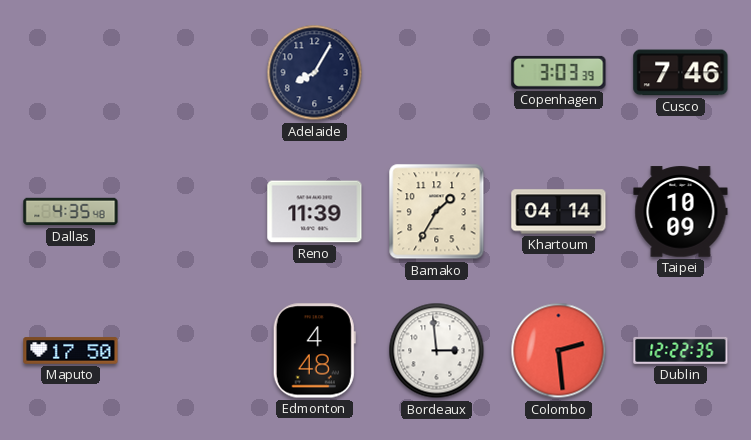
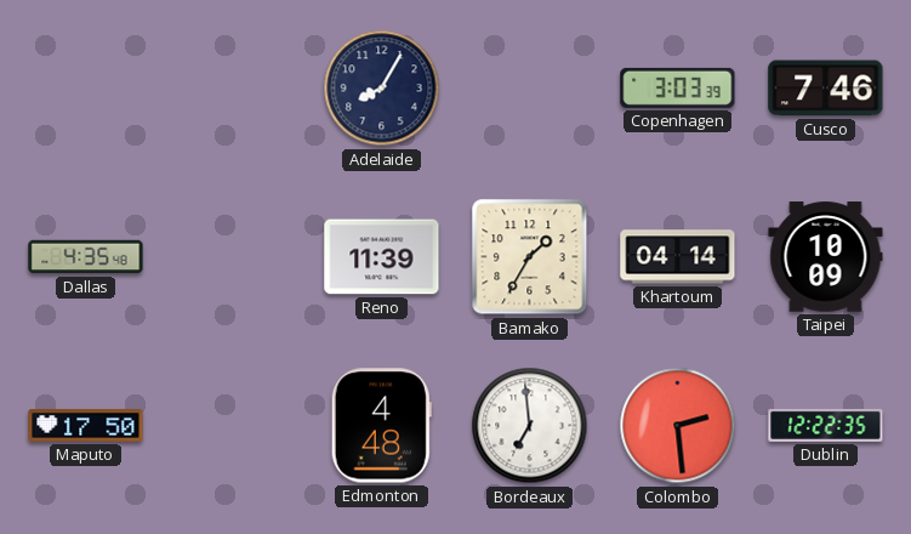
Bordeaux: 2:59 -> 6:59 (530, 426)
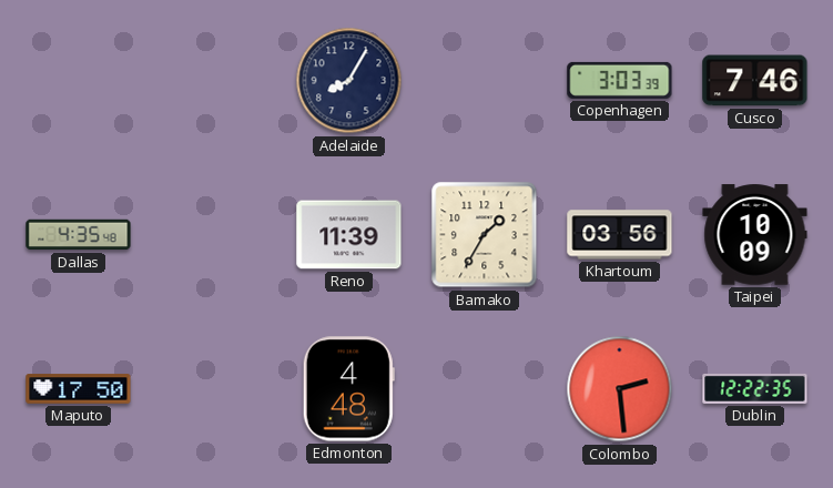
Khartoum: 04:14 -> 03:56 (620, 235)
Bordeaux: 6:59 -> none (530, 426)
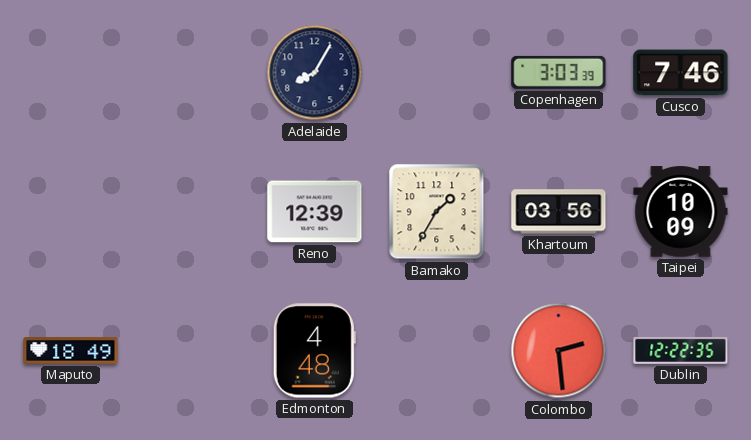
Dallas: 4:35 -> none (79, 235)
Reno: 11:39 -> 12:39 (315, 212)
Maputo: 17:50 -> 18:49 (71, 351)
